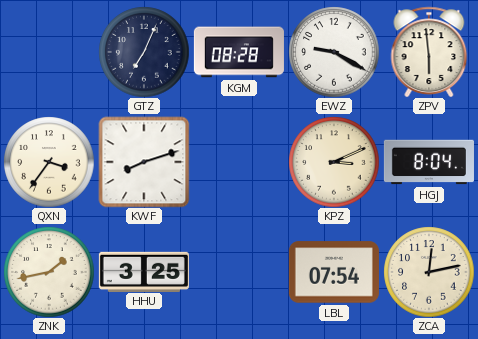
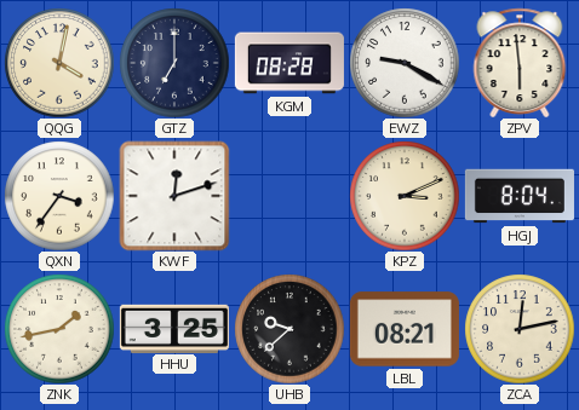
QQG: none -> 4:02 (59, 63)
GTZ: 7:04 -> 7:00 (174, 63)
KWF: 8:12 -> 12:12 (174, 196)
UHB: none -> 9:38 (289, 329)
LBL: 07:54 -> 08:21 (405, 329)
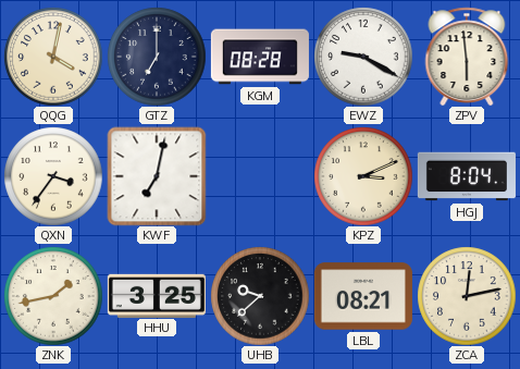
KWF: 12:12 -> 7:02 (157, 176)
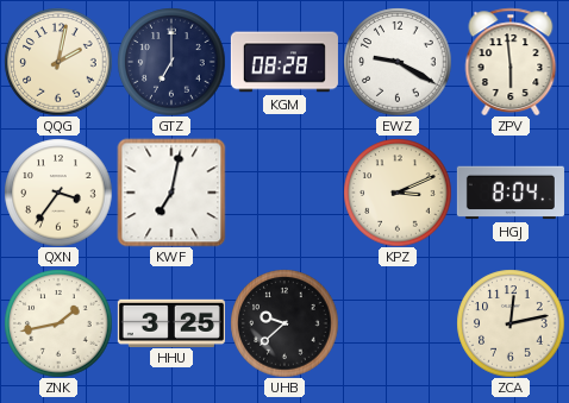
QQG: 4:02 -> 2:02 (58, 62)
LBL: 08:21 -> none (363, 296)
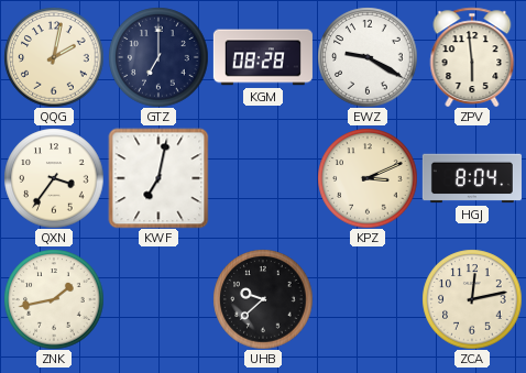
HHU: 3:25 -> none (171, 322)
